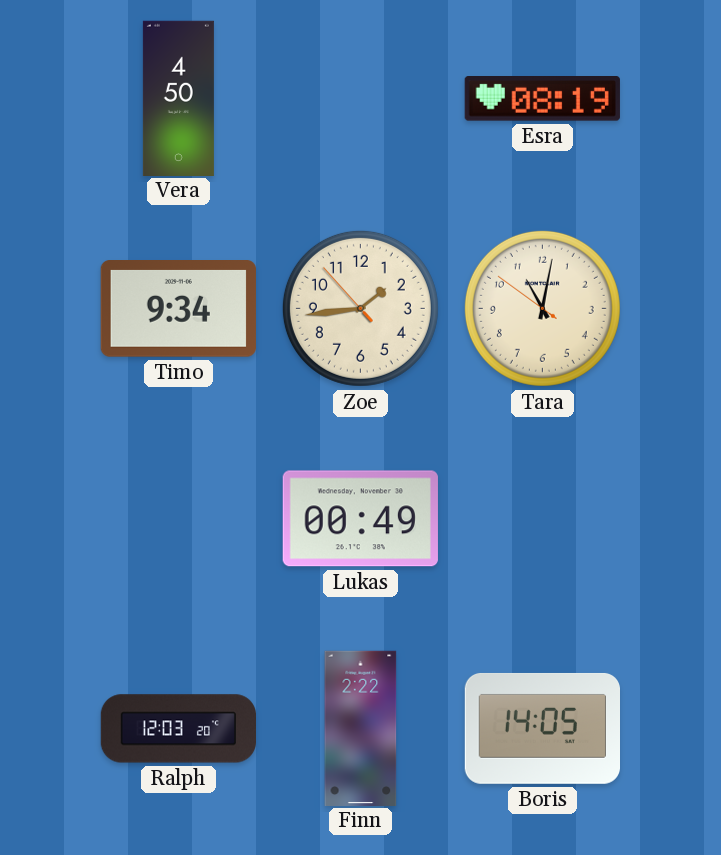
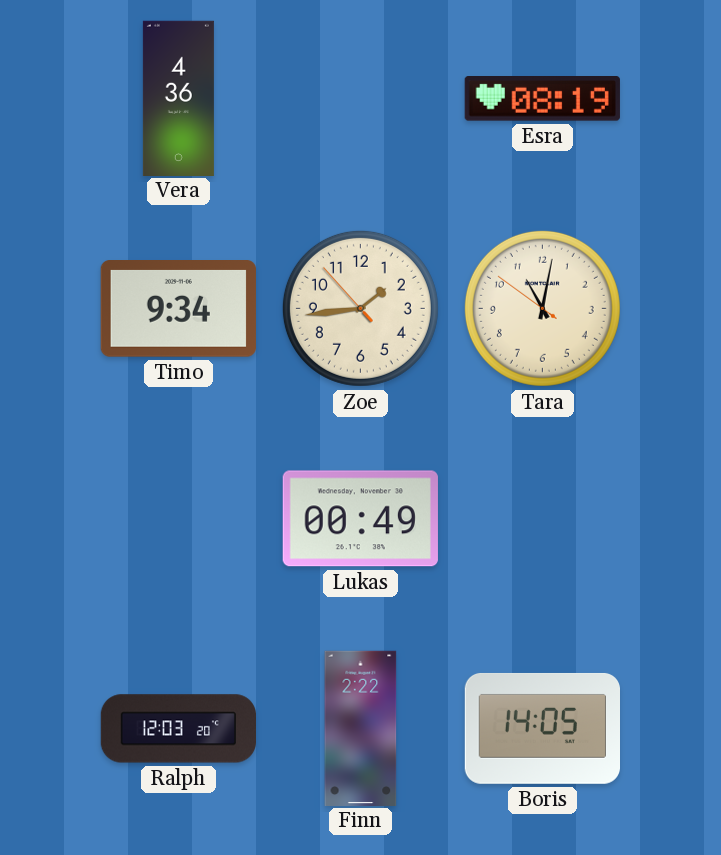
Vera: 4:50 -> 4:36 (178, 98)
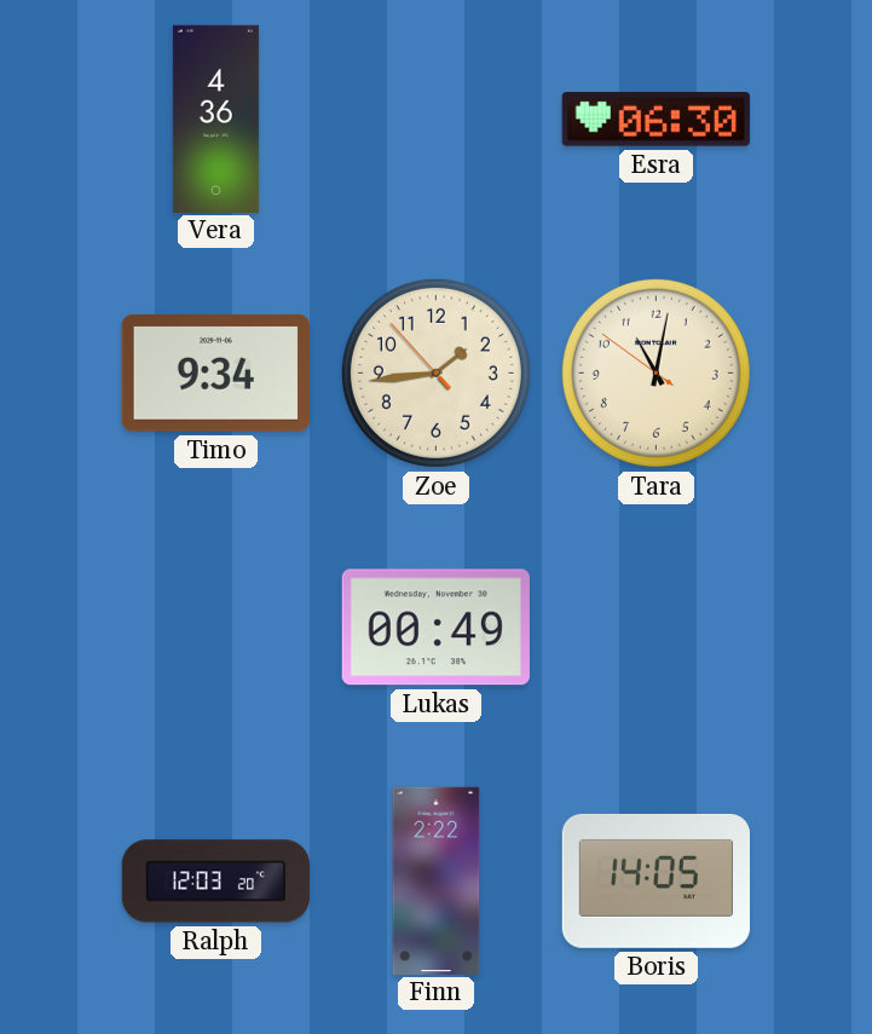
Esra: 08:19 -> 06:30 (656, 120)
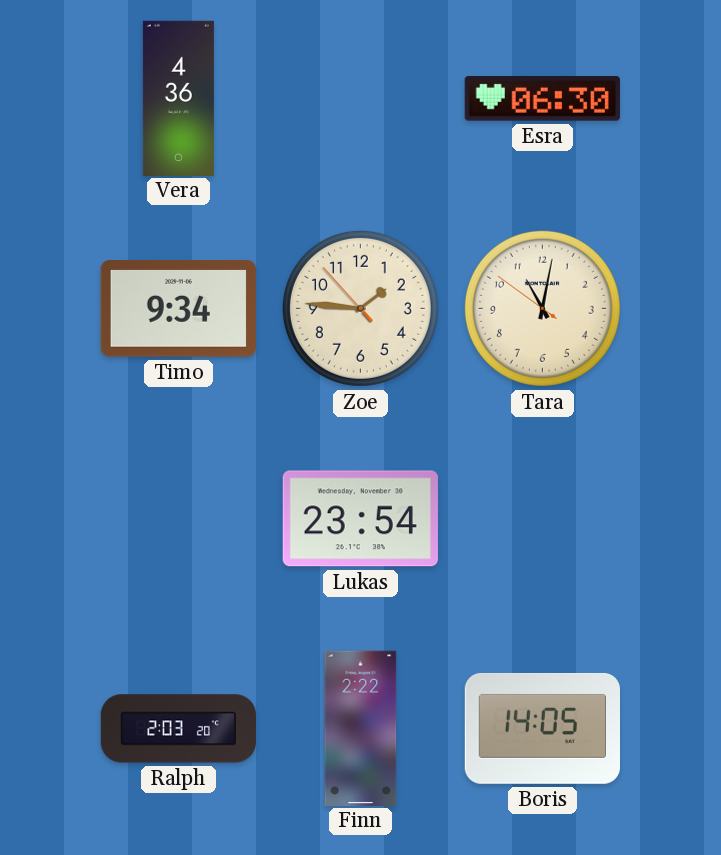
Zoe: 1:43 -> 1:45 (360, 308)
Lukas: 00:49 -> 23:54 (360, 519)
Ralph: 12:03 -> 2:03 (178, 729)
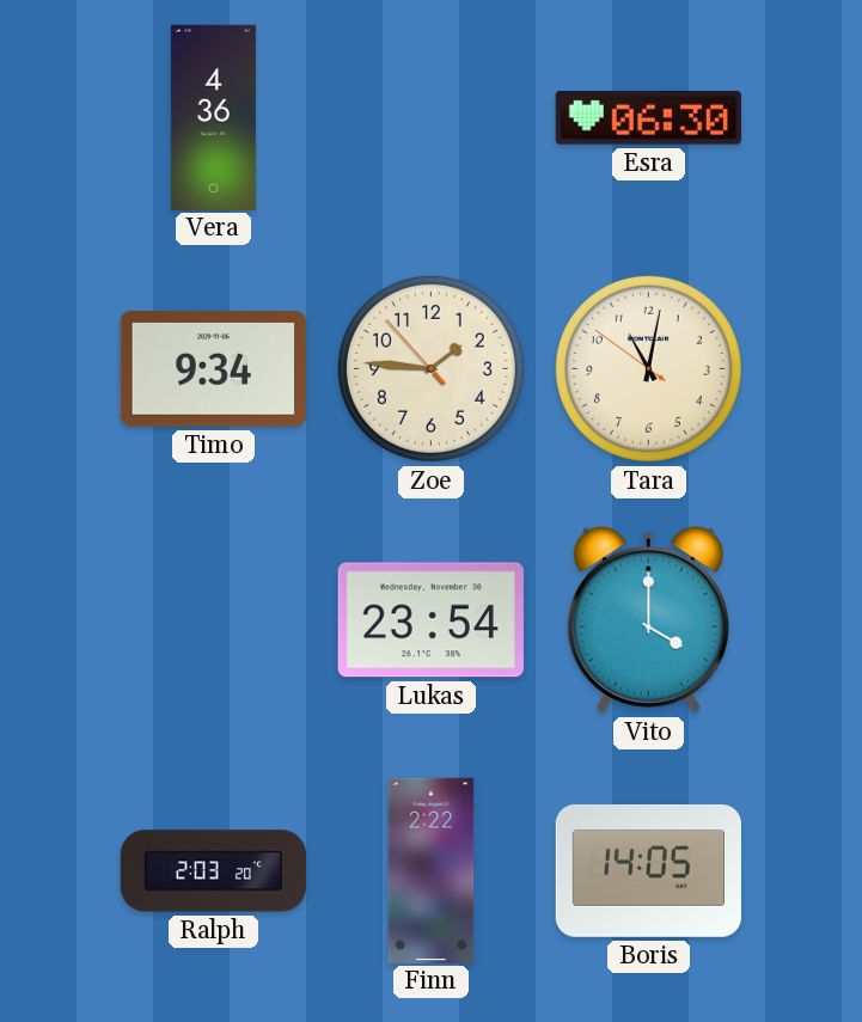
Vito: none -> 4:00 (648, 620)
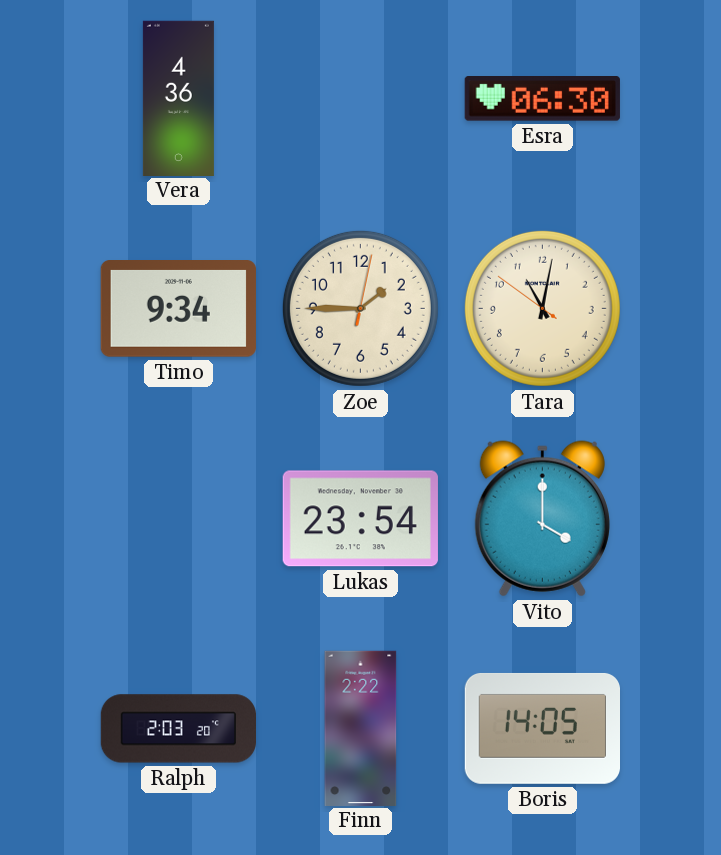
Zoe: 1:45:53 -> 1:45:02 (360, 308)
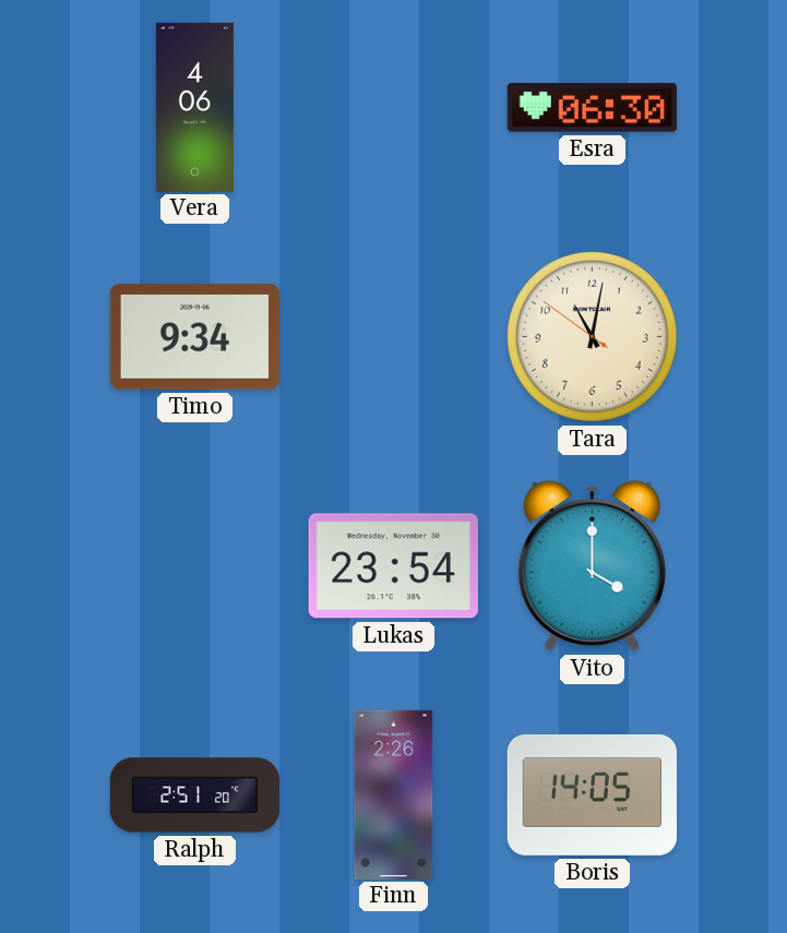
Vera: 4:36 -> 4:06 (194, 107)
Zoe: 1:45 -> none (360, 308)
Ralph: 2:03 -> 2:51 (194, 796)
Finn: 2:22 -> 2:26 (394, 794)
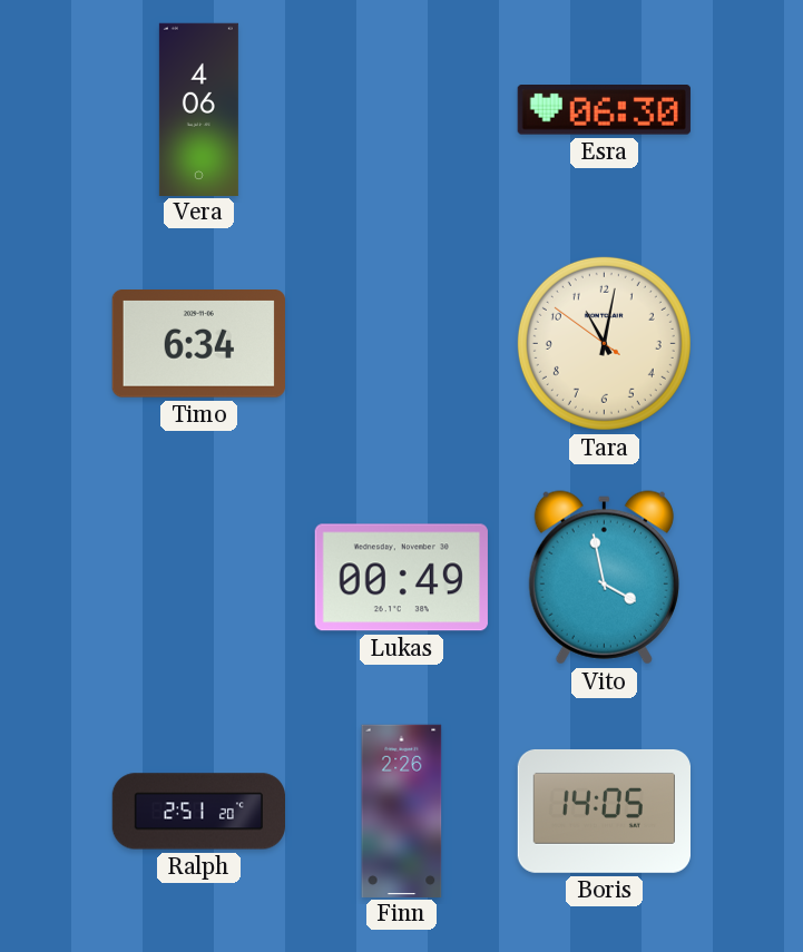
Timo: 9:34 -> 6:34 (198, 344)
Lukas: 23:54 -> 00:49 (401, 578)
Vito: 4:00 -> 3:58 (604, 578)
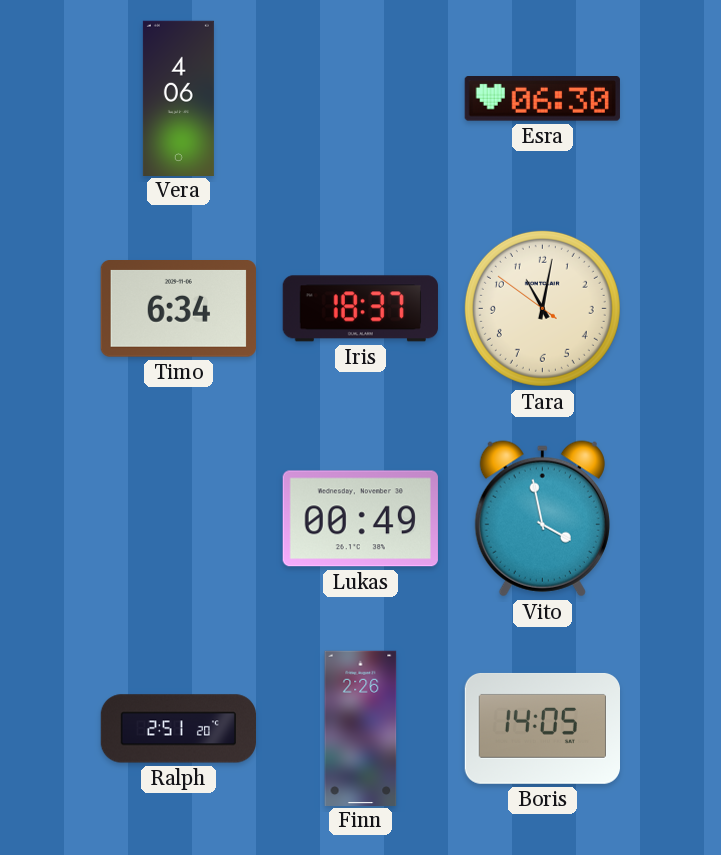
Iris: none -> 18:37 (360, 309)
